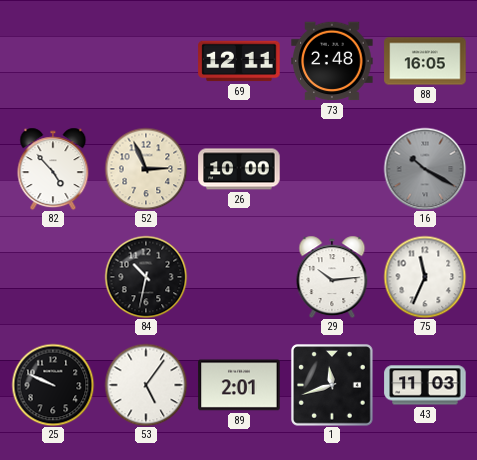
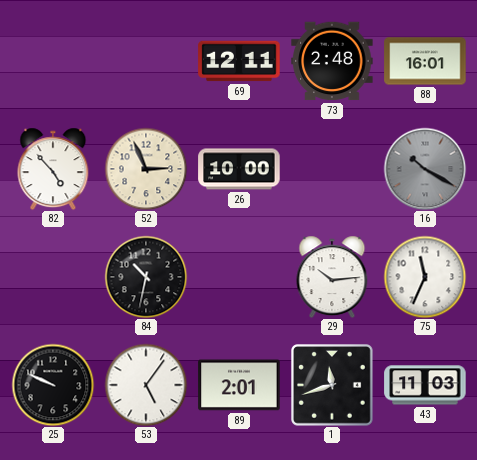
88: 16:05 -> 16:01 (425, 61)
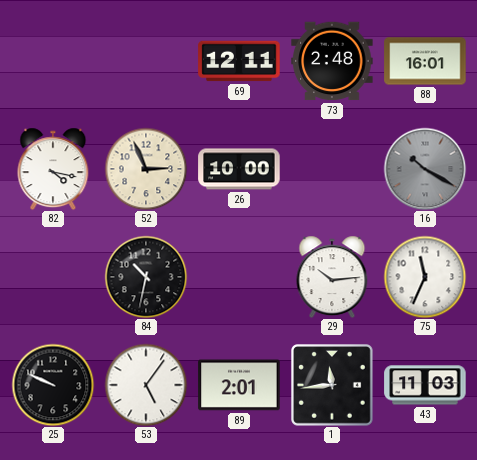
82: 4:53 -> 4:17 (53, 169)
1: 11:42 -> 11:44 (333, 386)
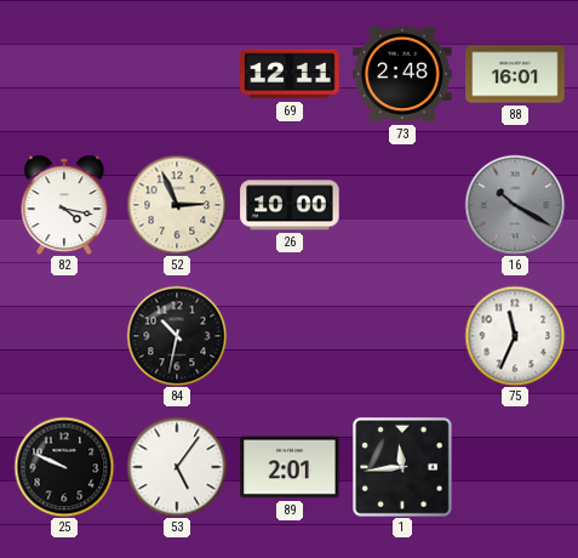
29: 10:14 -> none (332, 277)
43: 11:03 -> none (425, 385)
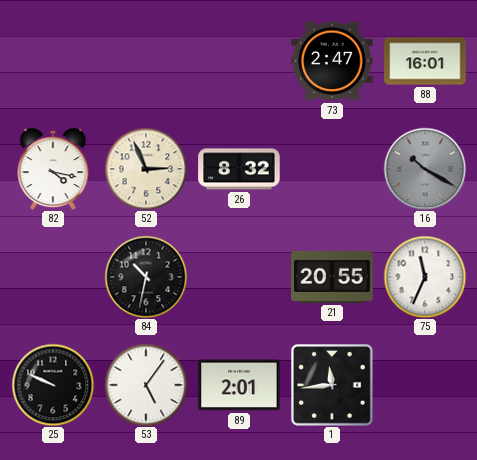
69: 12:11 -> none (290, 74)
73: 2:48 -> 2:47 (332, 61)
26: 10:00 -> 8:32 (239, 169)
21: none -> 20:55 (332, 277)
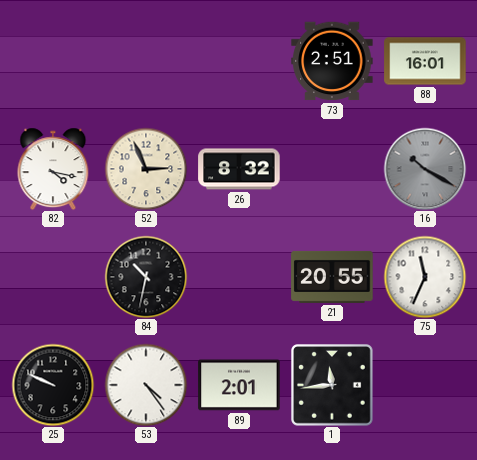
73: 2:47 -> 2:51 (332, 61)
53: 5:06 -> 4:24 (146, 385)
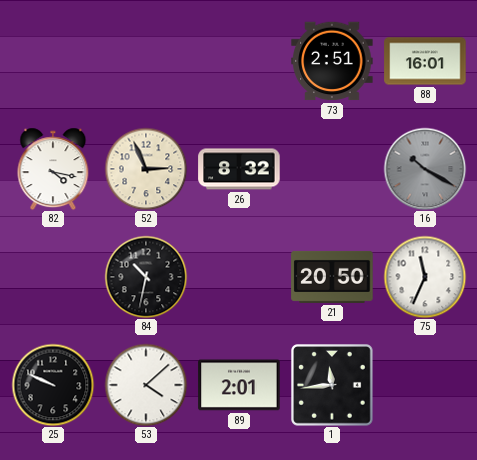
21: 20:55 -> 20:50 (332, 277)
53: 4:24 -> 4:08 (146, 385)
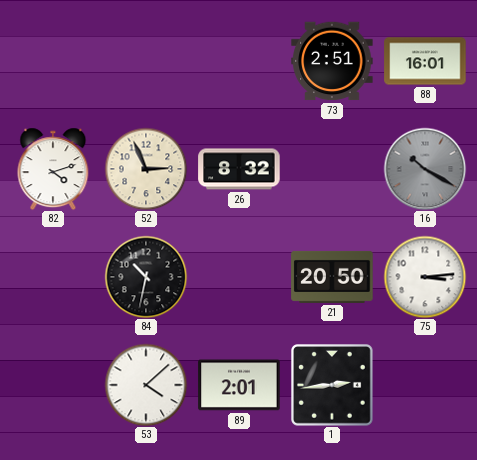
82: 4:17 -> 4:12 (53, 169)
75: 11:34 -> 3:14 (425, 277)
25: 9:49 -> none (53, 385)
1: 11:44 -> 2:44 (333, 386)
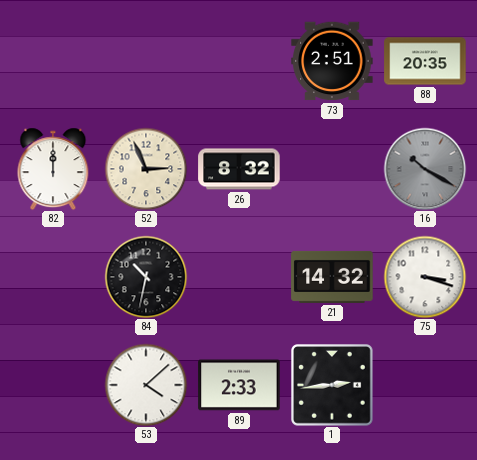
88: 16:01 -> 20:35 (425, 61)
82: 4:12 -> 12:00 (53, 169)
21: 20:50 -> 14:32 (332, 277)
75: 3:14 -> 3:18 (425, 277)
89: 2:01 -> 2:33 (239, 385)
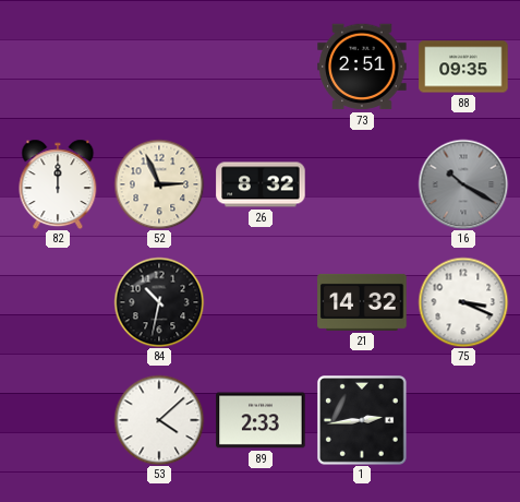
88: 20:35 -> 09:35 (463, 67)
75: 3:18 -> 3:19 (463, 302)
